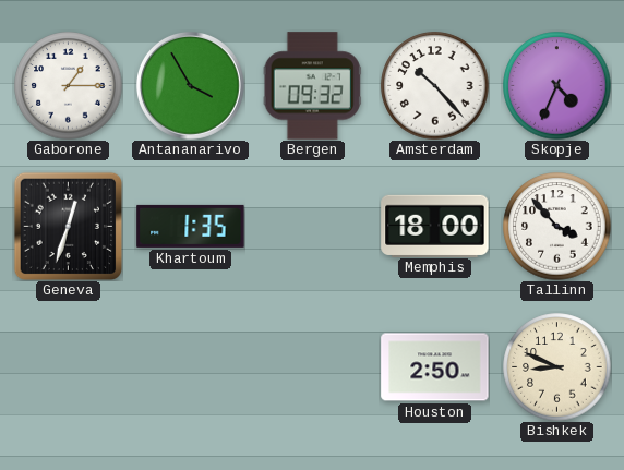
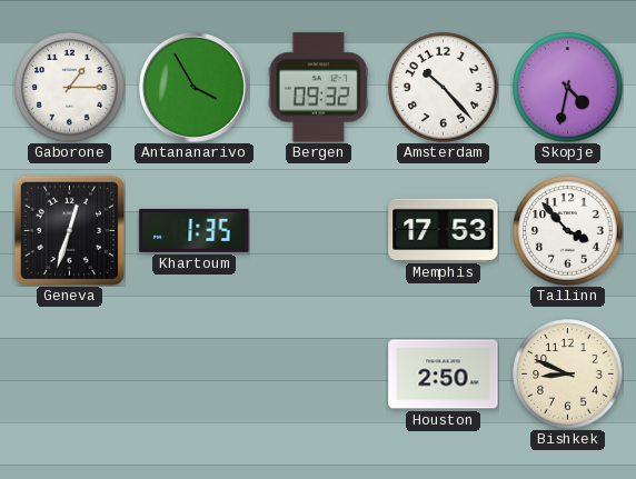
Skopje: 4:34 -> 4:32 (568, 88)
Memphis: 18:00 -> 17:53 (444, 230)
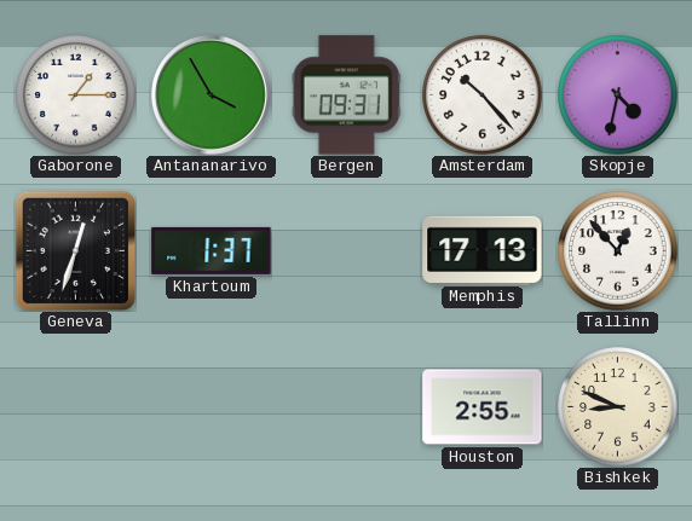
Bergen: 09:32 -> 09:31 (346, 95)
Khartoum: 1:35 -> 1:37 (212, 250)
Memphis: 17:53 -> 17:13 (483, 250)
Tallinn: 3:53 -> 12:53 (618, 251)
Houston: 2:50 -> 2:55 (483, 407)
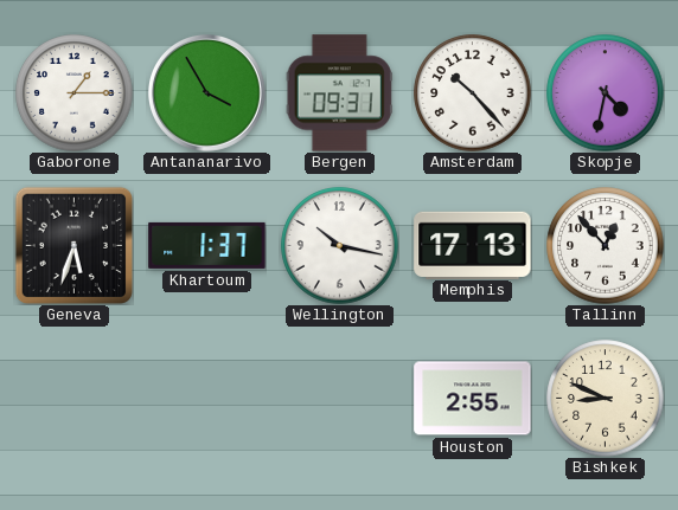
Geneva: 12:33 -> 5:33 (73, 245)
Wellington: none -> 10:17 (340, 246)
